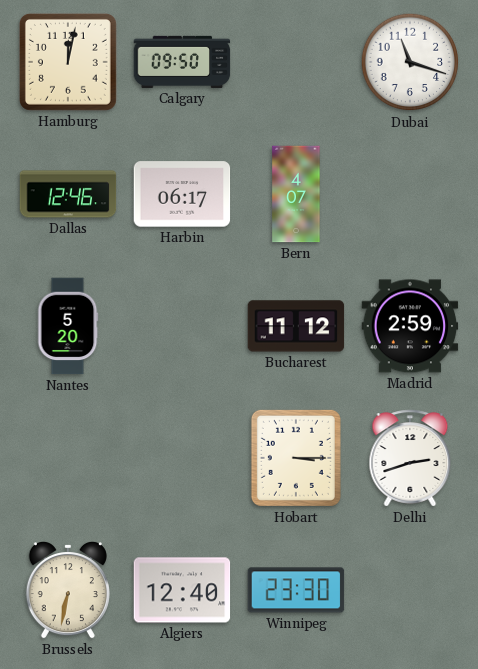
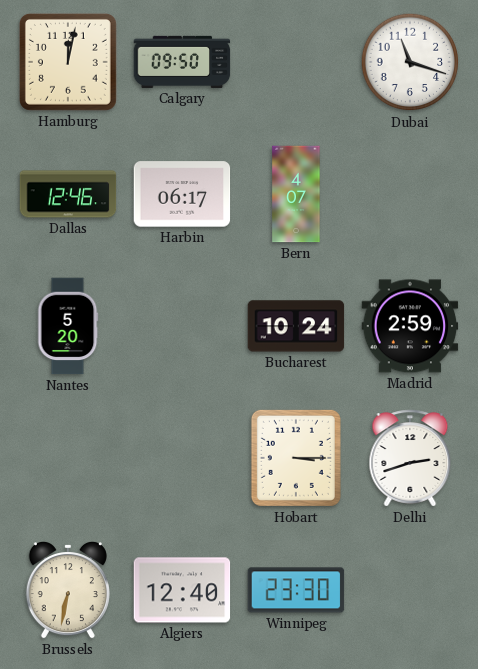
Bucharest: 11:12 -> 10:24 (296, 326)
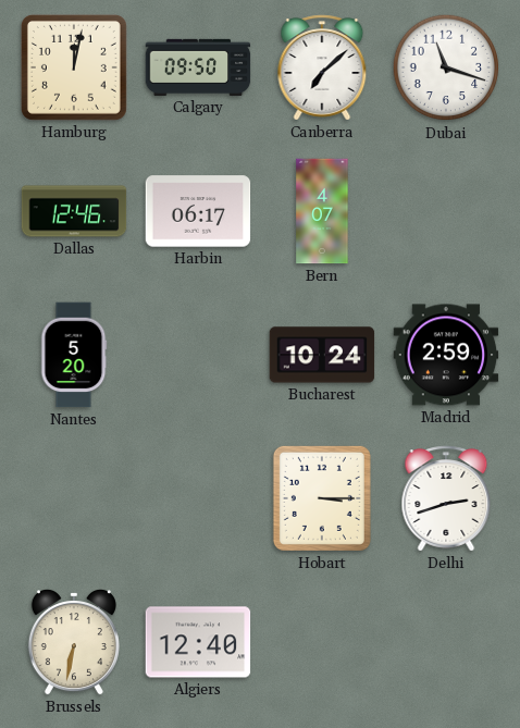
Canberra: none -> 7:08 (322, 67)
Winnipeg: 23:30 -> none (296, 590)
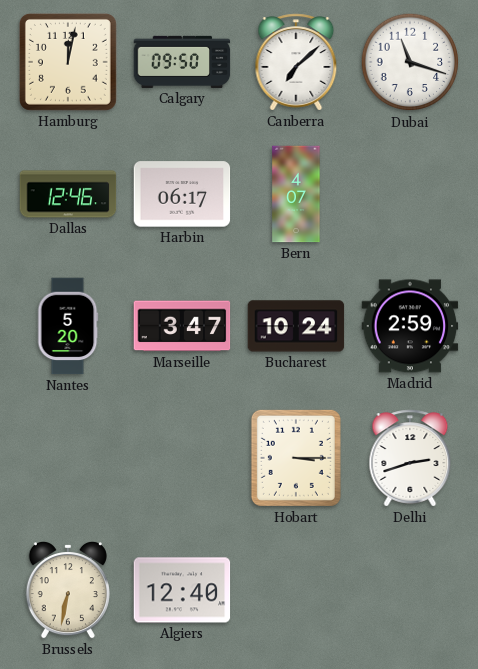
Marseille: none -> 3:47 (182, 326)
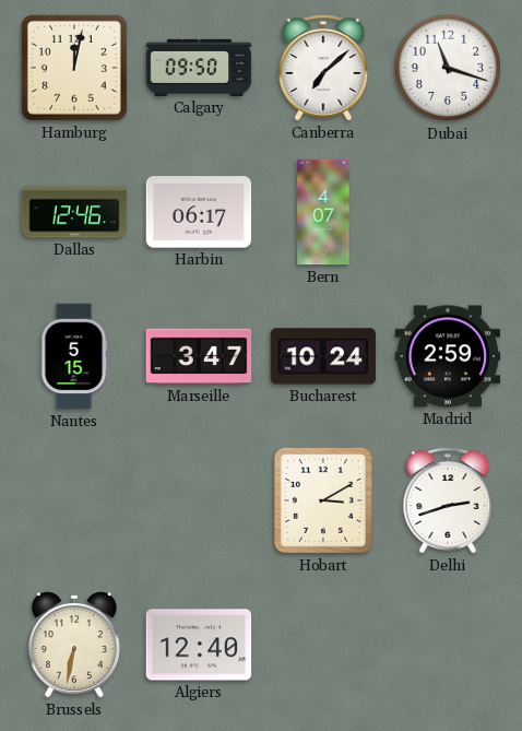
Nantes: 5:20 -> 5:15 (74, 356)
Hobart: 3:15 -> 3:10 (323, 500)
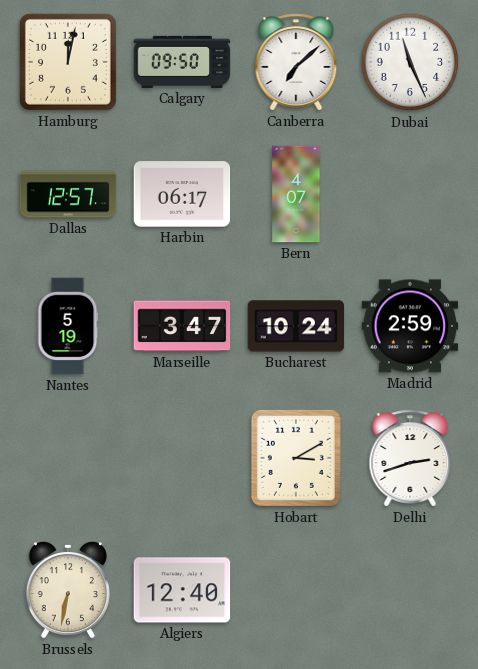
Dubai: 11:18 -> 11:26 (410, 62)
Dallas: 12:46 -> 12:57 (68, 194)
Nantes: 5:15 -> 5:19 (68, 326)
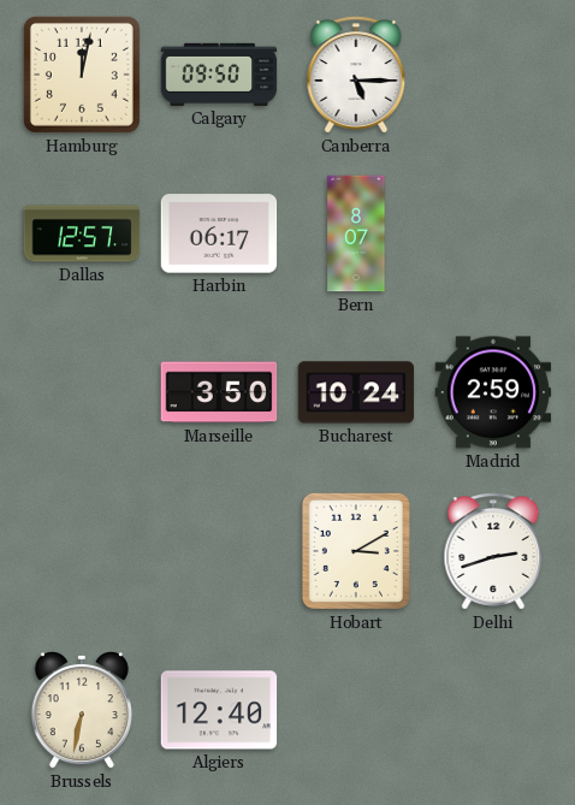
Canberra: 7:08 -> 5:15 (356, 75)
Dubai: 11:26 -> none (410, 62)
Bern: 4:07 -> 8:07 (356, 233)
Nantes: 5:19 -> none (68, 326)
Marseille: 3:47 -> 3:50 (219, 392)
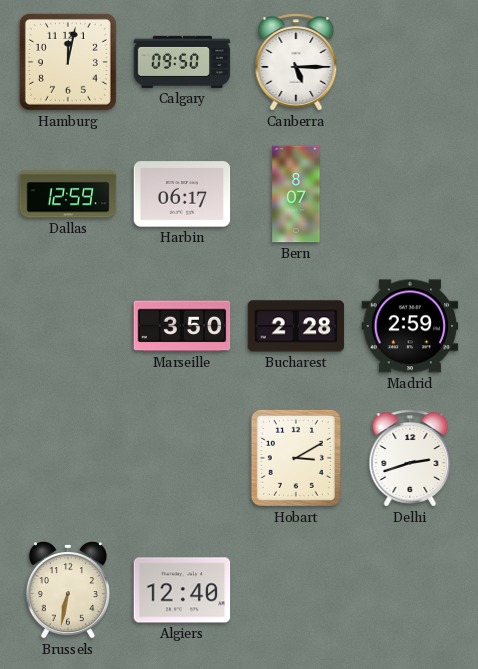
Dallas: 12:57 -> 12:59 (68, 194)
Bucharest: 10:24 -> 2:28 (296, 326)
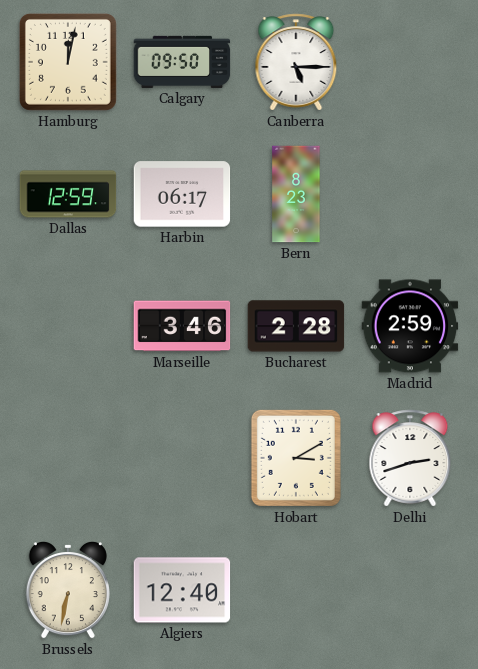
Bern: 8:07 -> 8:23 (296, 194)
Marseille: 3:50 -> 3:46 (182, 326)
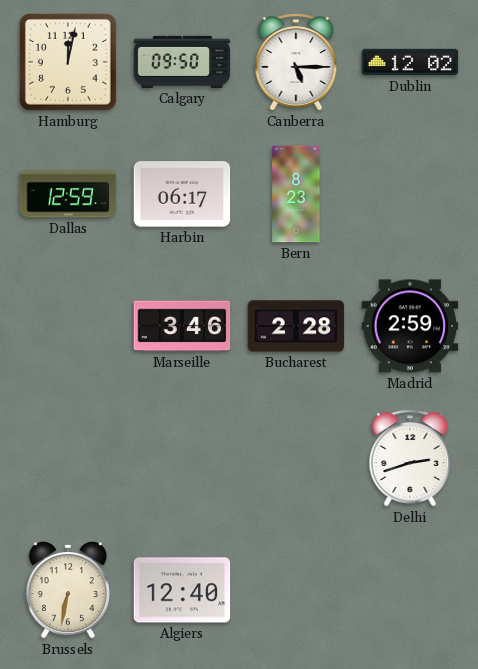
Dublin: none -> 12:02 (410, 62)
Hobart: 3:10 -> none (296, 458)
